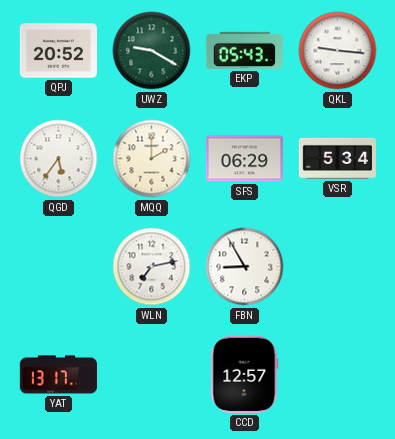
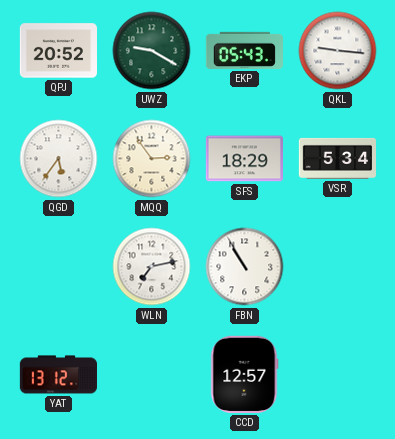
MQQ: 2:00 -> 2:54 (152, 159)
SFS: 06:29 -> 18:29 (244, 159)
FBN: 8:55 -> 10:55 (245, 267)
YAT: 13:17 -> 13:12 (58, 375)
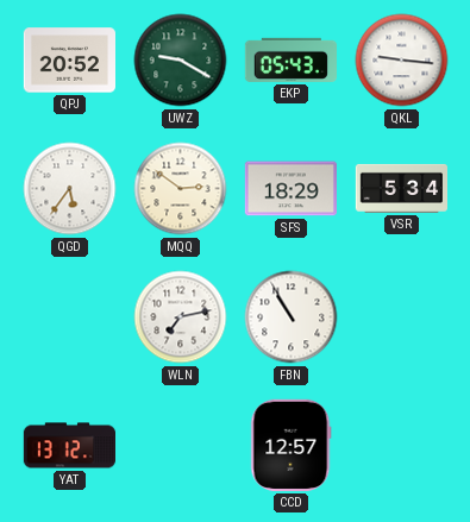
MQQ: 2:54 -> 2:51 (181, 189)
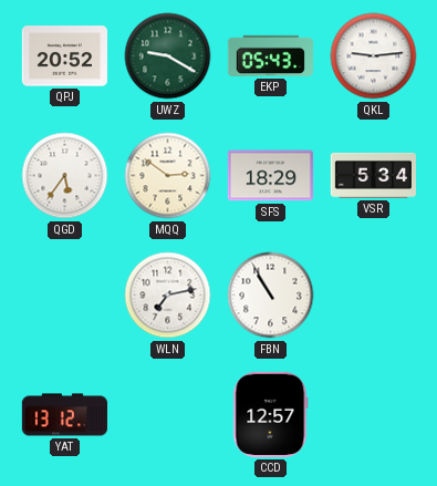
QKL: 9:16 -> 9:14 (374, 56)
